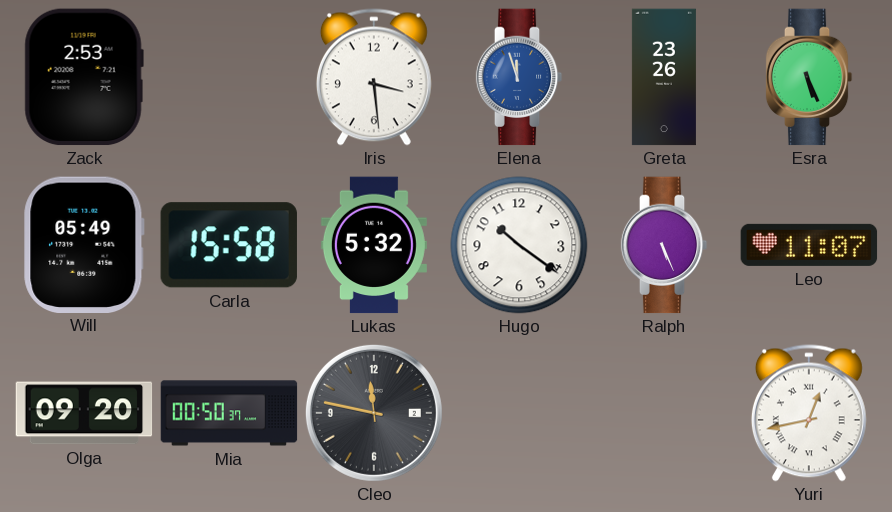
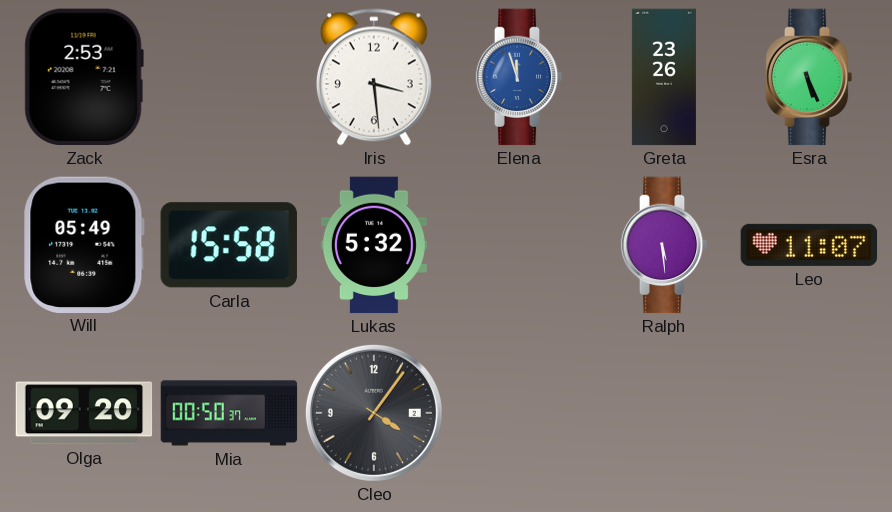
Hugo: 10:21 -> none (519, 245)
Ralph: 5:26 -> 5:29 (664, 245)
Cleo: 11:47 -> 4:06 (374, 413)
Yuri: 12:43 -> none (809, 413)
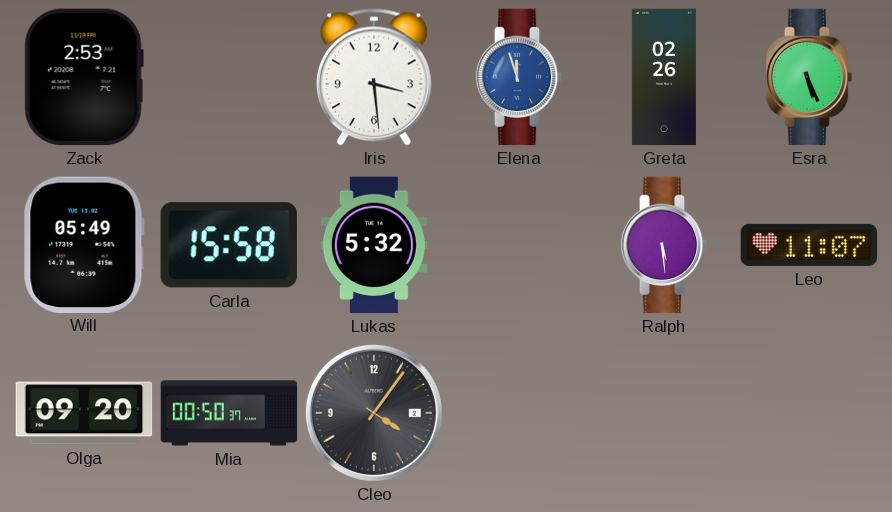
Greta: 23:26 -> 02:26 (664, 77)
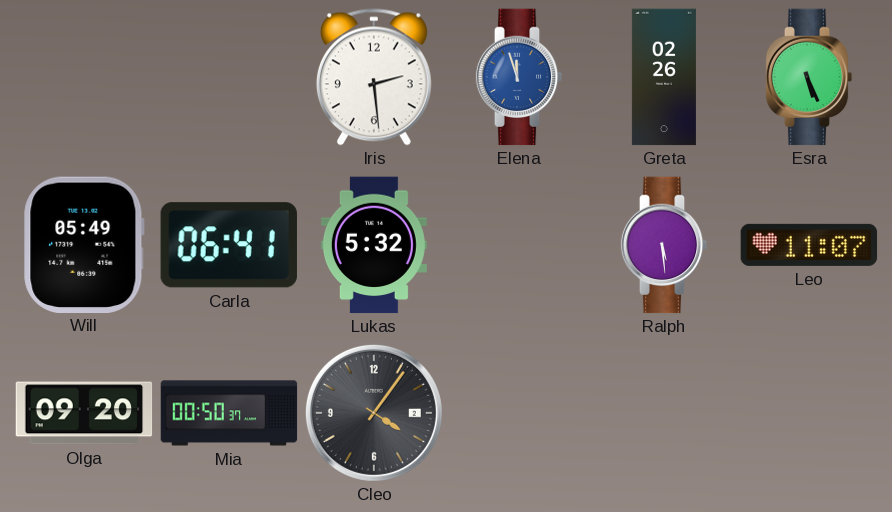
Zack: 2:53 -> none (84, 77)
Iris: 3:29 -> 2:29 (374, 77)
Carla: 15:58 -> 06:41 (229, 245)
